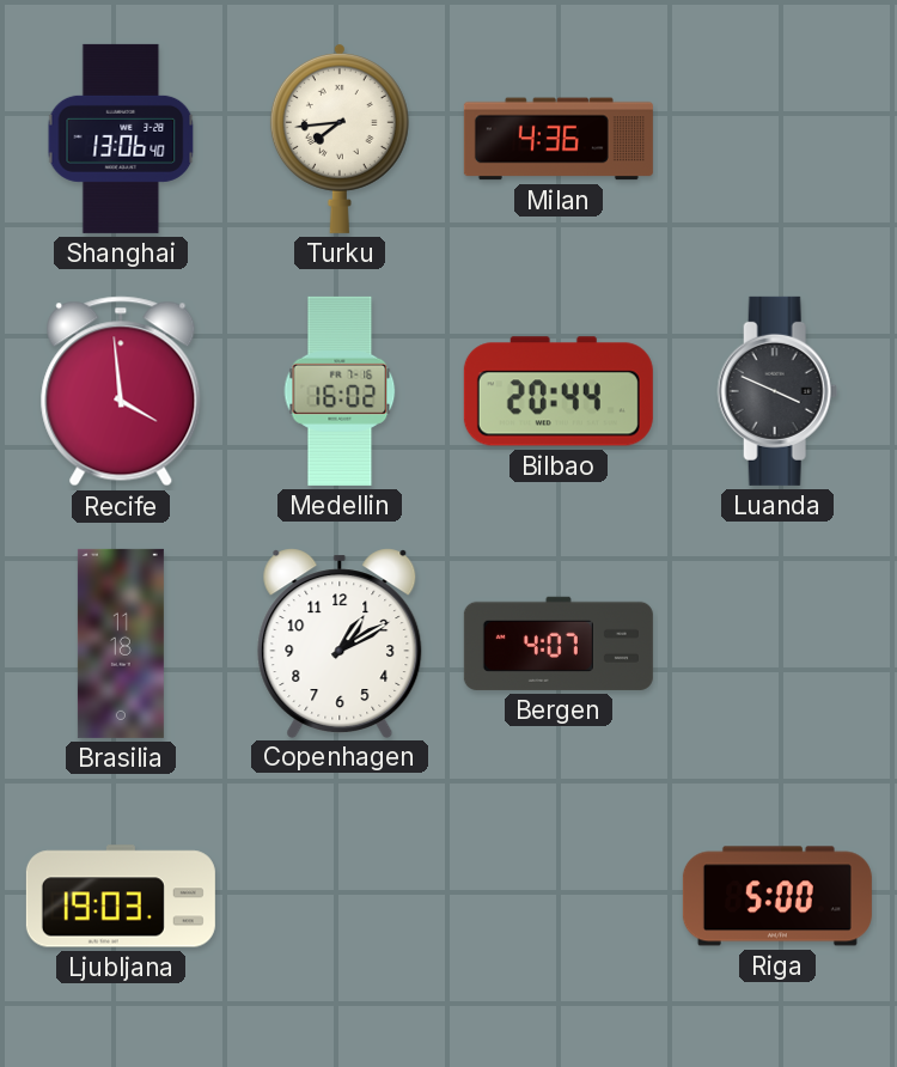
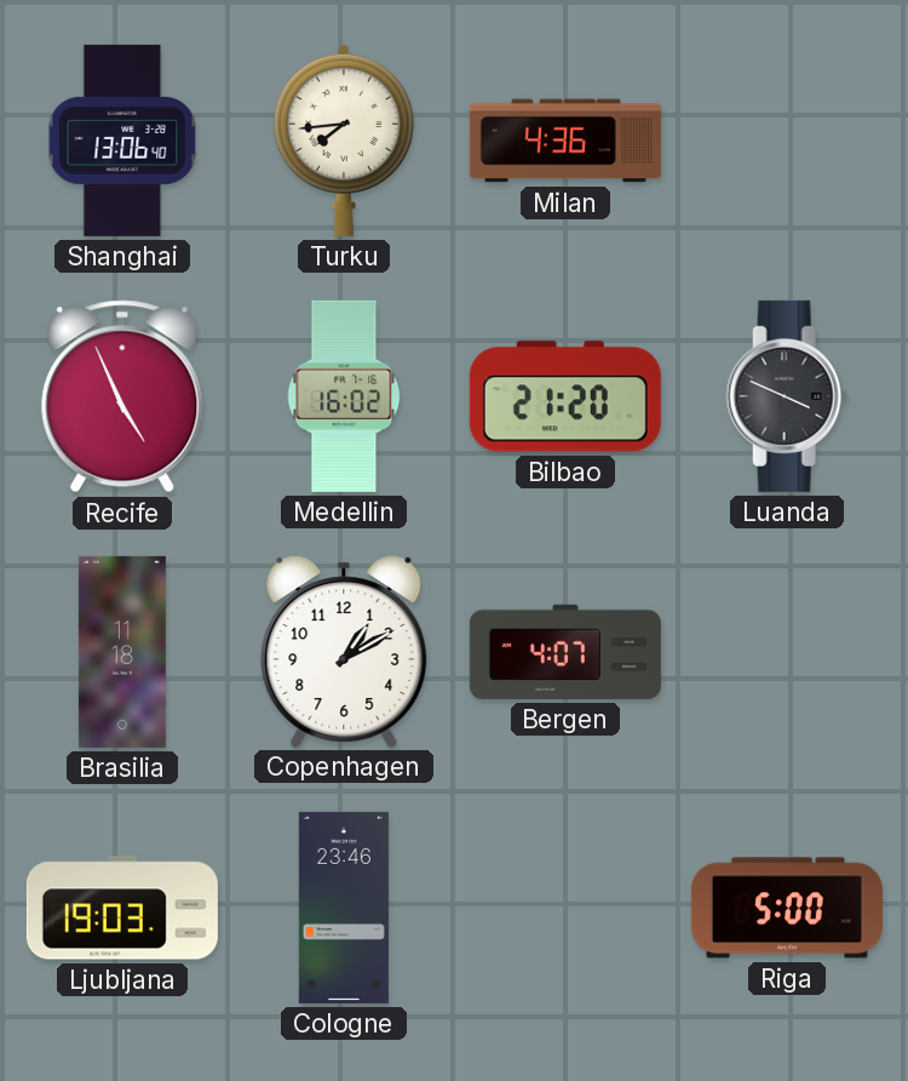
Recife: 3:59 -> 4:56 (122, 396)
Bilbao: 20:44 -> 21:20 (565, 396)
Cologne: none -> 23:46 (344, 908)
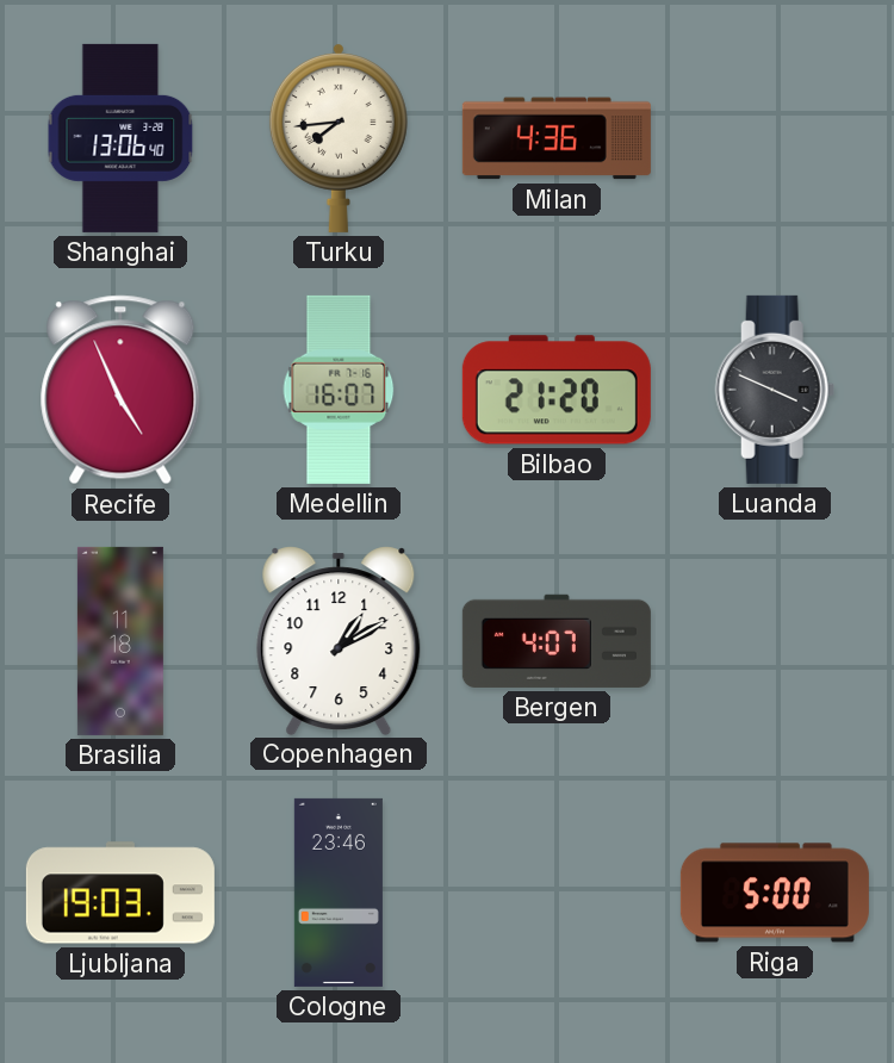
Medellin: 16:02 -> 16:07 (339, 390)
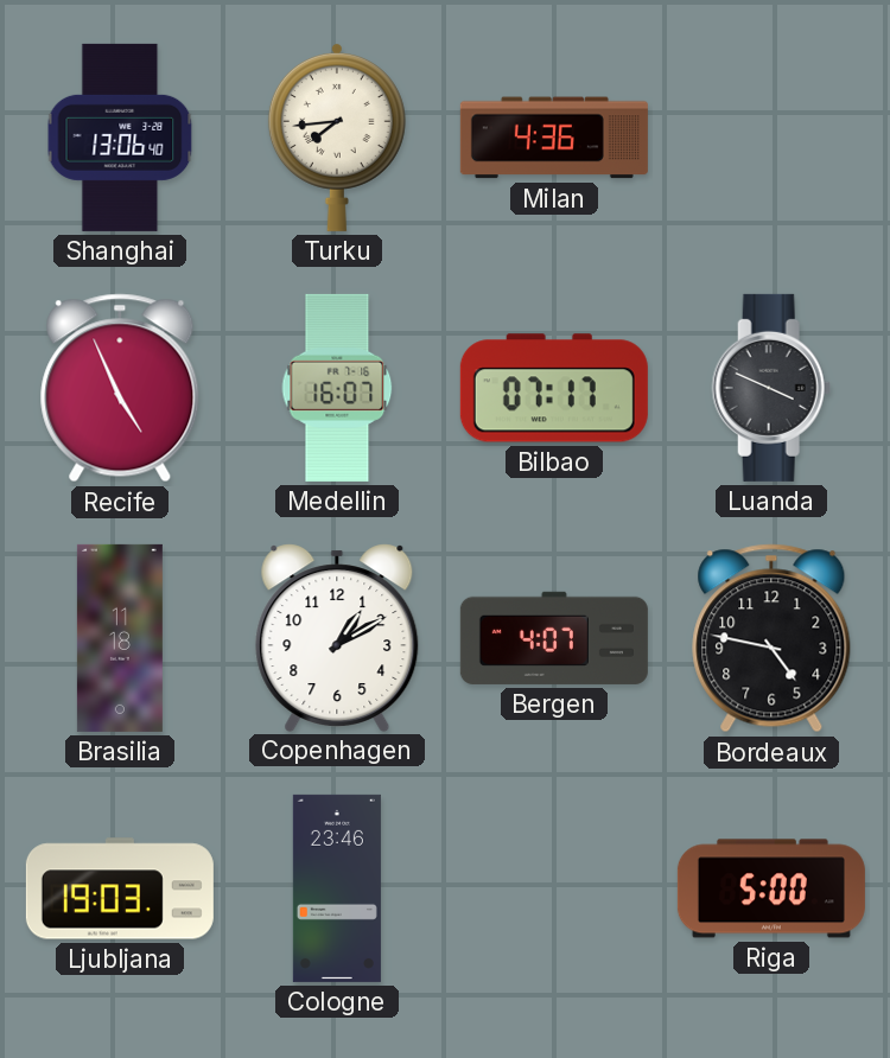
Bilbao: 21:20 -> 07:17 (554, 388)
Bordeaux: none -> 4:47 (771, 638)
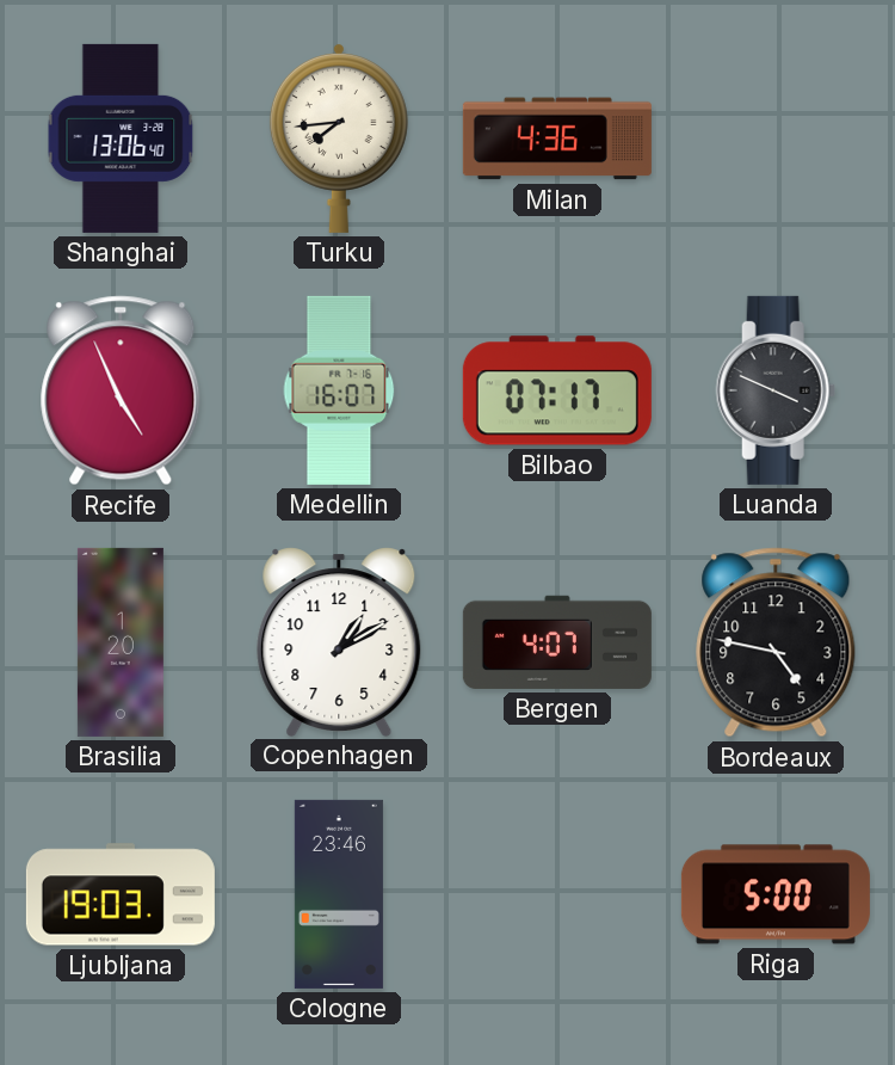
Brasilia: 11:18 -> 1:20 (121, 642)
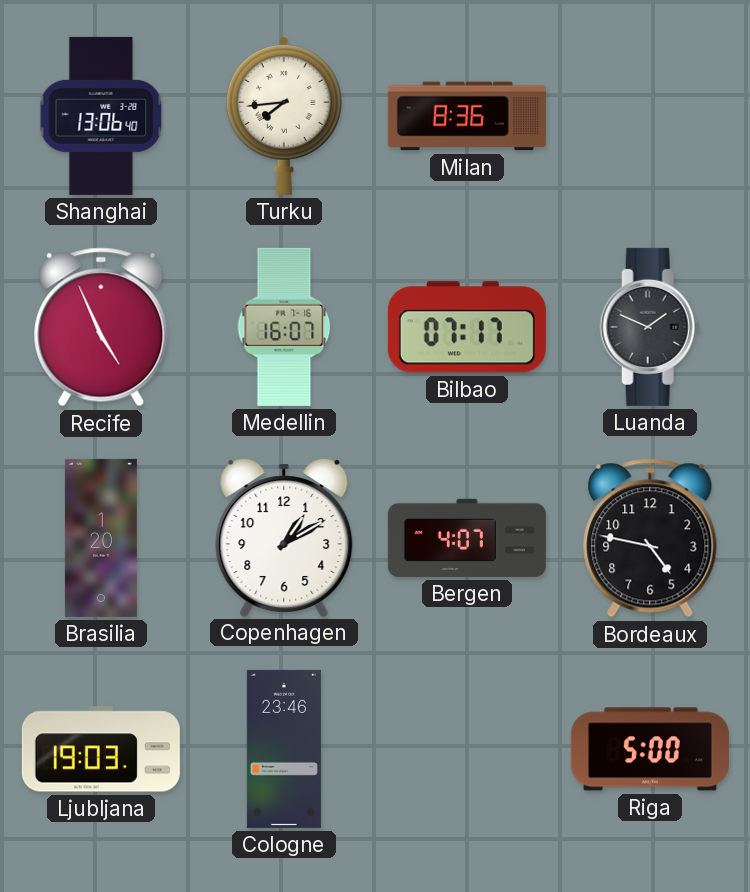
Milan: 4:36 -> 8:36 (467, 116)
Luanda: 3:49 -> 1:49 (650, 327)
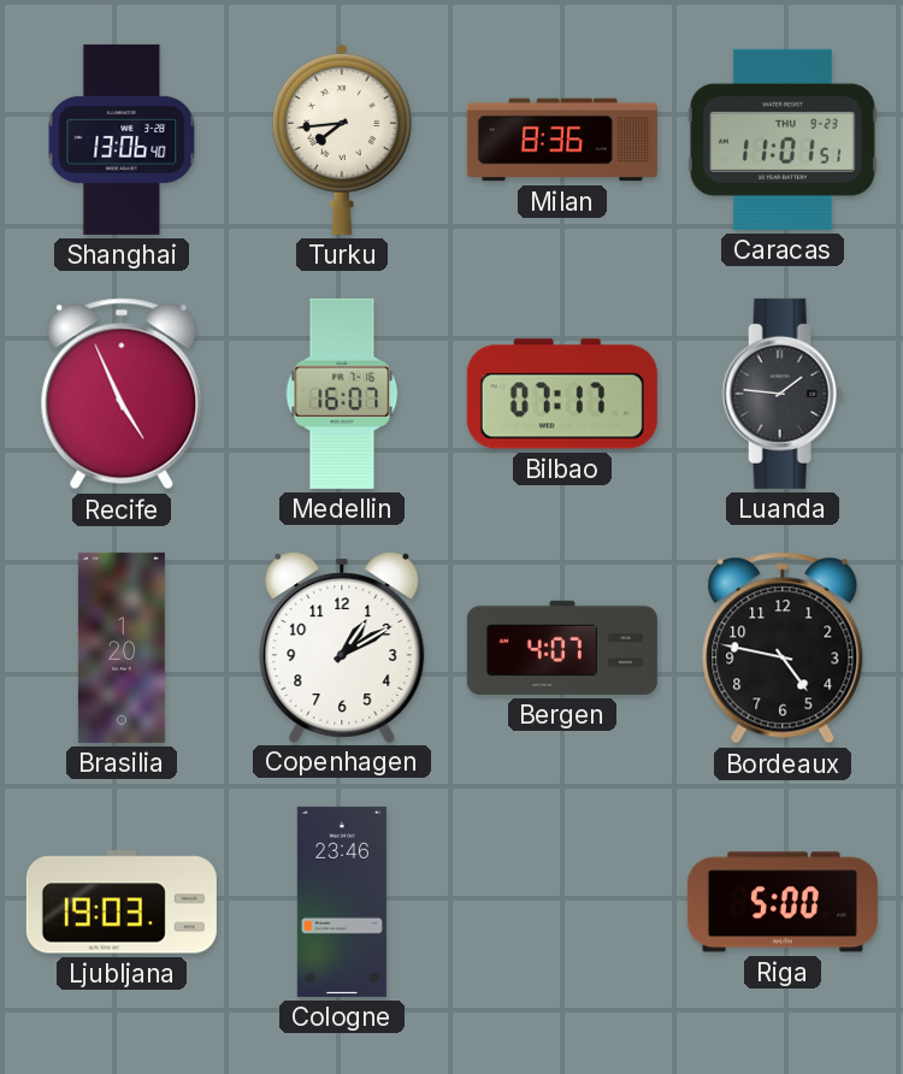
Caracas: none -> 11:01 (783, 140)
Luanda: 1:49 -> 1:46 (783, 394)
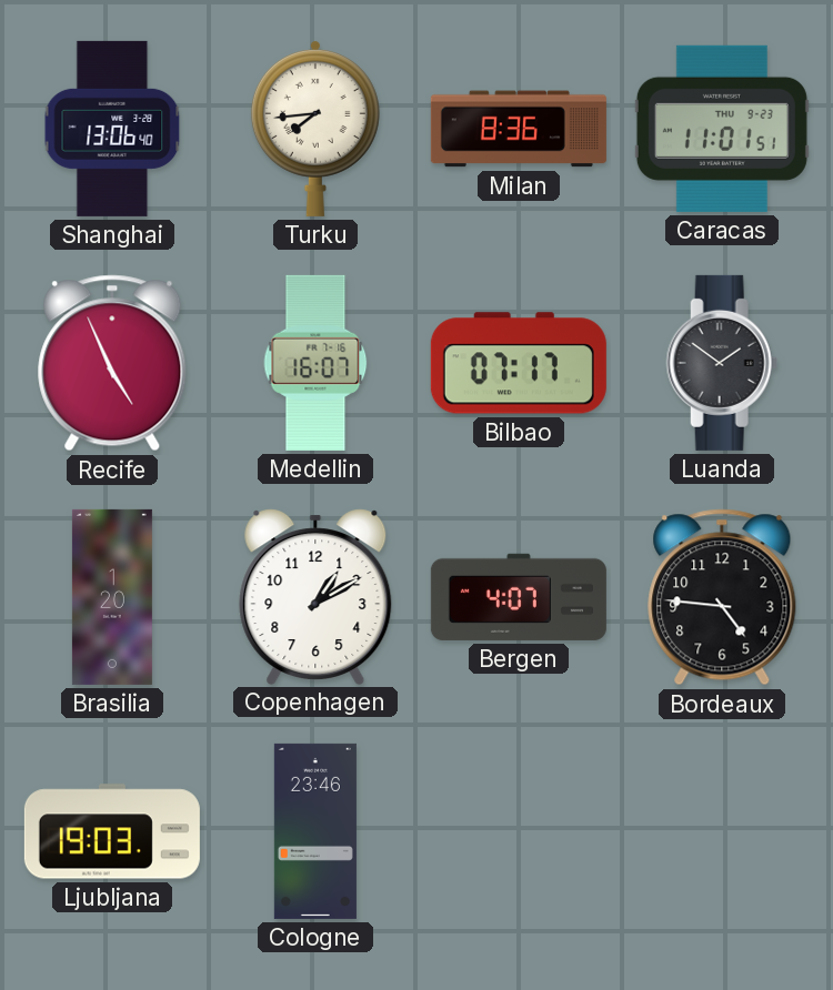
Luanda: 1:46 -> 1:51 (722, 363)
Bordeaux: 4:47 -> 4:46 (722, 597)
Riga: 5:00 -> none (783, 902)
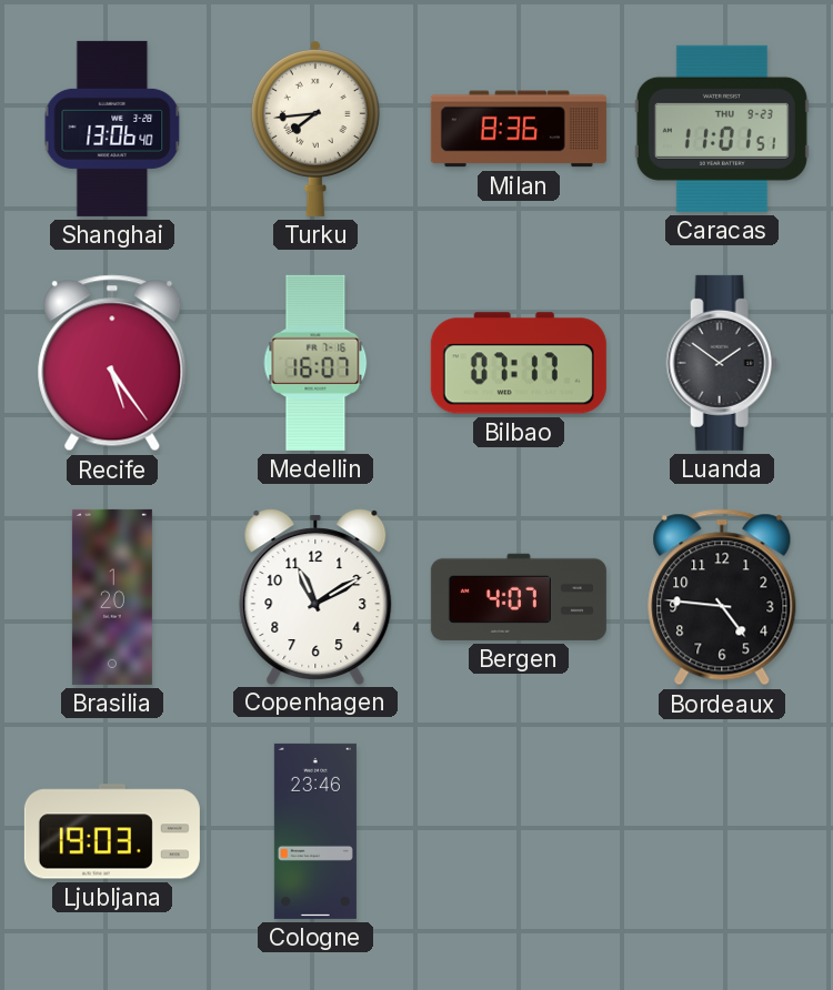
Recife: 4:56 -> 5:24 (112, 363)
Copenhagen: 1:10 -> 11:10 (315, 596)
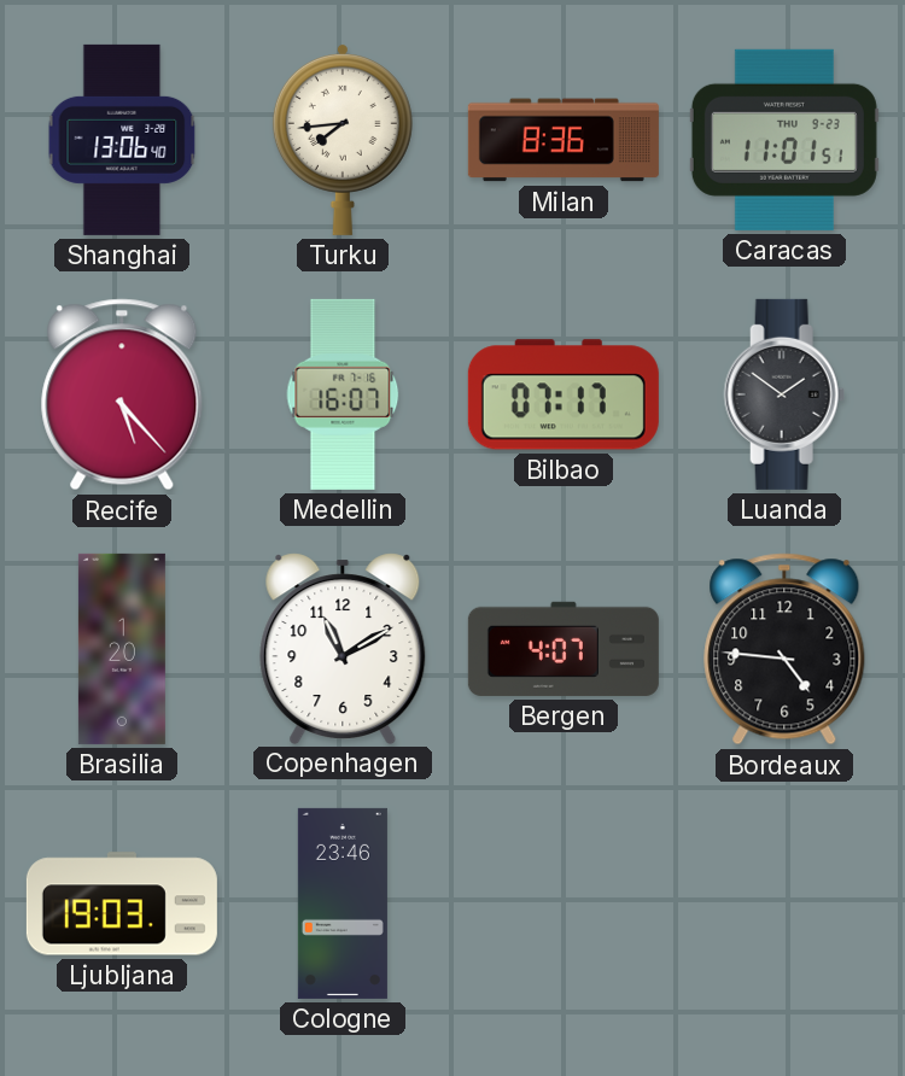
Recife: 5:24 -> 5:23 (122, 394)
